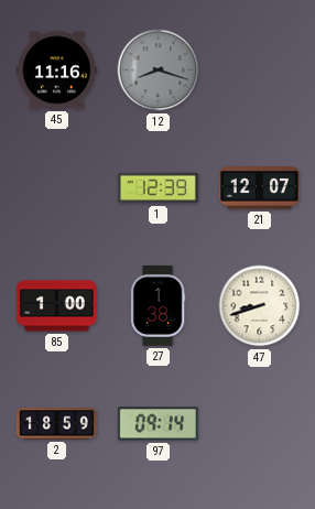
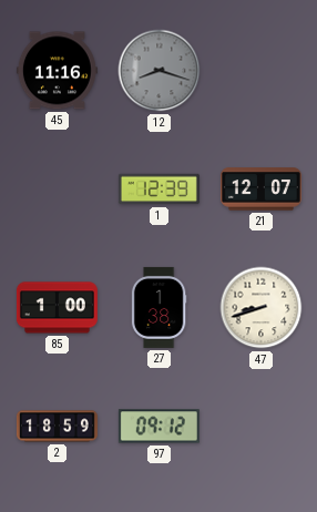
97: 09:14 -> 09:12 (158, 427)
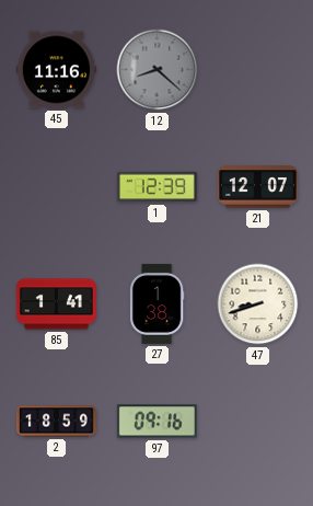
12: 8:18 -> 8:22 (158, 70)
85: 1:00 -> 1:41 (56, 304)
97: 09:12 -> 09:16 (156, 422)
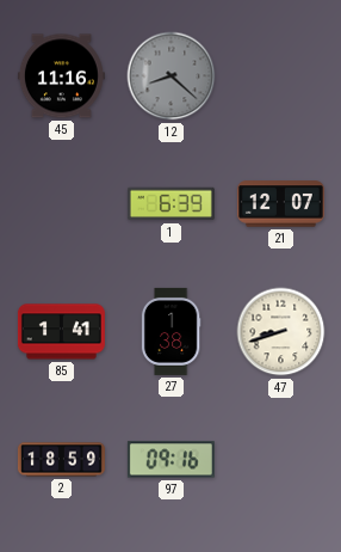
1: 12:39 -> 6:39 (170, 204)
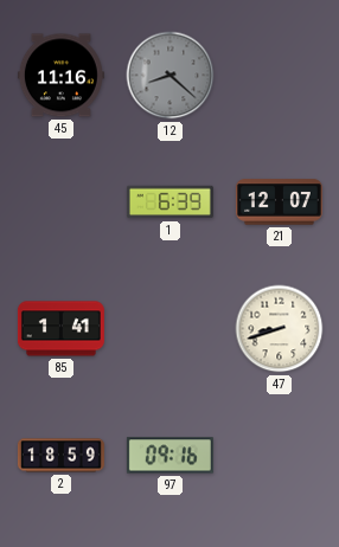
27: 1:38 -> none (170, 331)
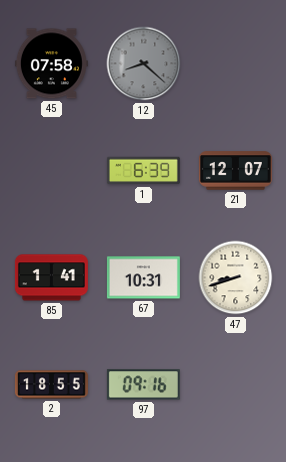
45: 11:16 -> 07:58 (51, 64)
67: none -> 10:31 (143, 278)
2: 18:59 -> 18:55 (51, 385)
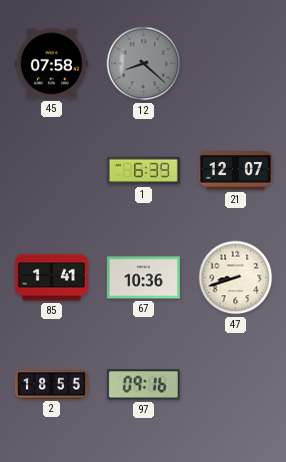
67: 10:31 -> 10:36 (143, 278)
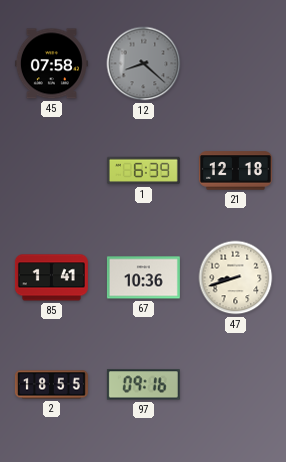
21: 12:07 -> 12:18 (235, 171)
